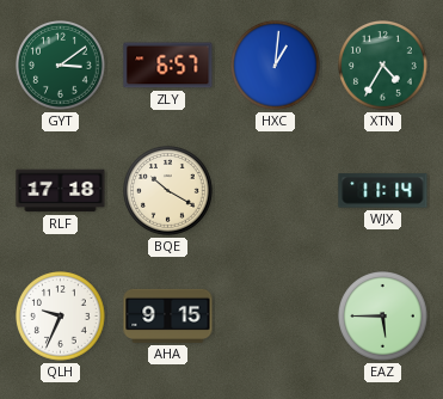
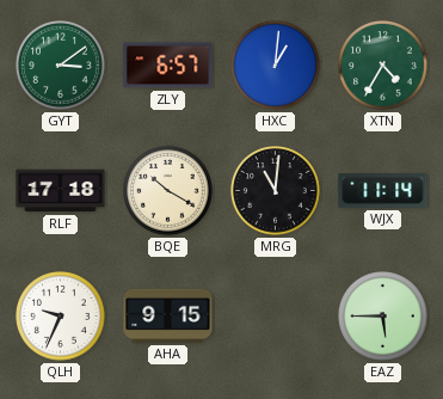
MRG: none -> 11:01 (276, 191)
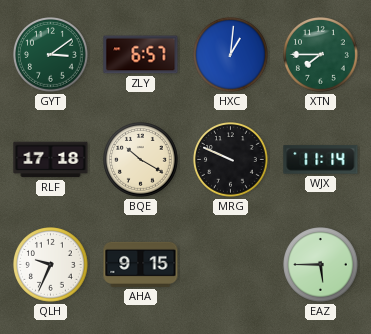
XTN: 4:35 -> 7:45 (321, 55)
MRG: 11:01 -> 9:49 (231, 160)
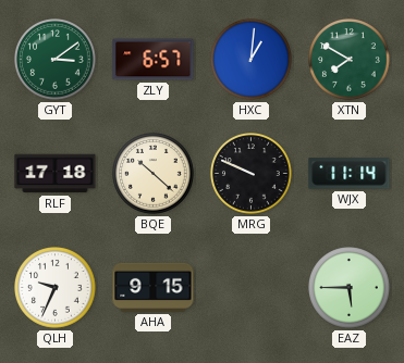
XTN: 7:45 -> 7:50 (350, 60)
BQE: 10:20 -> 10:22 (154, 174)
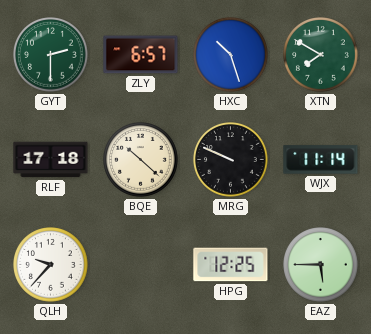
GYT: 3:09 -> 2:30 (51, 55)
HXC: 1:01 -> 10:27 (231, 55)
QLH: 9:34 -> 9:37 (51, 265)
AHA: 9:15 -> none (154, 287)
HPG: none -> 12:25 (231, 265)
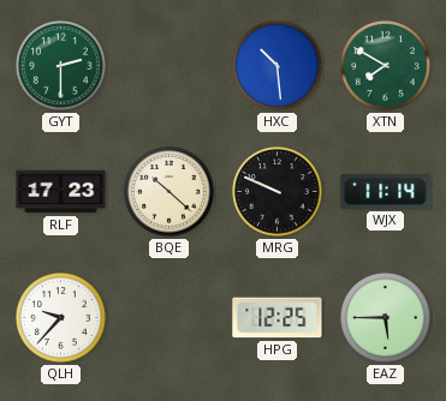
ZLY: 6:57 -> none (141, 55)
HXC: 10:27 -> 10:29 (278, 66)
RLF: 17:18 -> 17:23 (61, 192)
